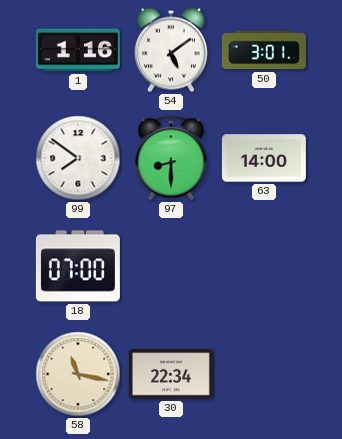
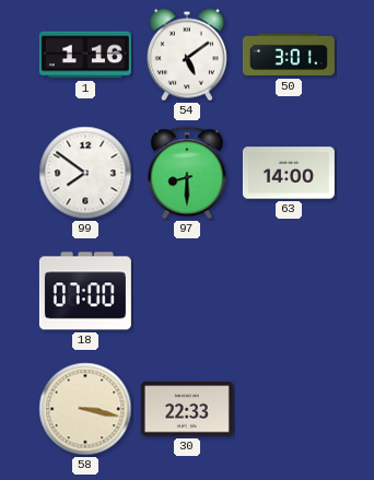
58: 11:17 -> 3:17 (85, 409)
30: 22:34 -> 22:33 (187, 409)
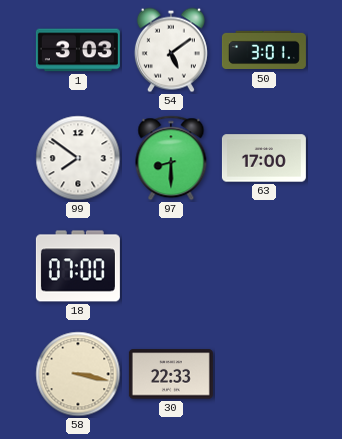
1: 1:16 -> 3:03 (78, 50)
63: 14:00 -> 17:00 (264, 158)
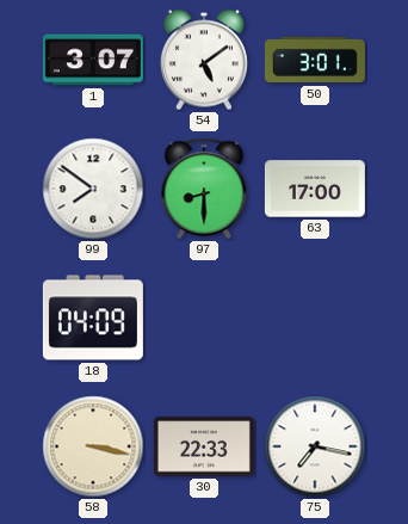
1: 3:03 -> 3:07 (93, 60)
18: 07:00 -> 04:09 (93, 318)
75: none -> 7:17 (315, 446)
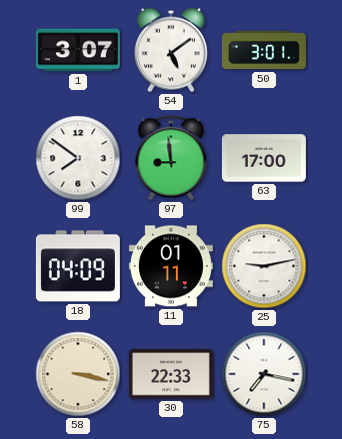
97: 8:30 -> 8:59 (171, 158)
11: none -> 01:11 (171, 266)
25: none -> 9:13 (264, 266)
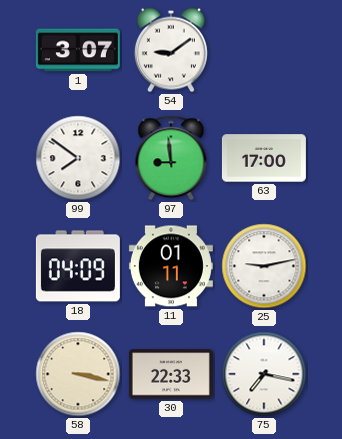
54: 5:09 -> 9:09 (171, 50)
50: 3:01 -> none (264, 50)
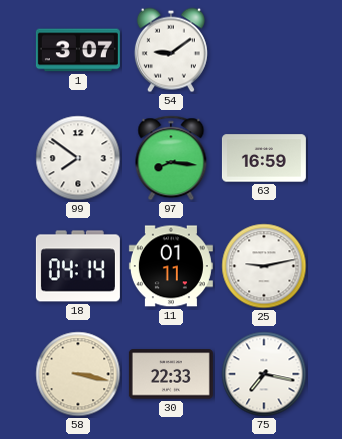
97: 8:59 -> 8:16 (171, 158)
63: 17:00 -> 16:59 (264, 158)
18: 04:09 -> 04:14 (78, 266)
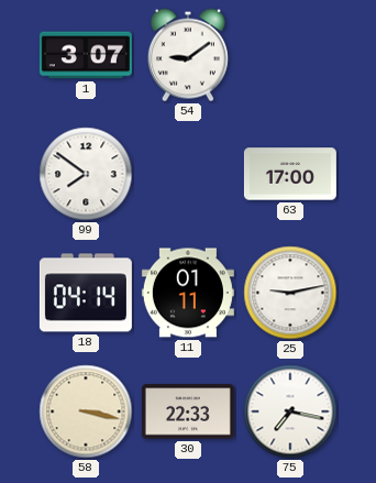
97: 8:16 -> none (171, 158)
63: 16:59 -> 17:00 (290, 174)
